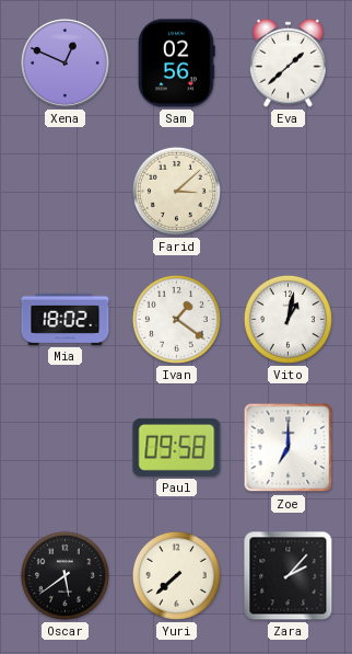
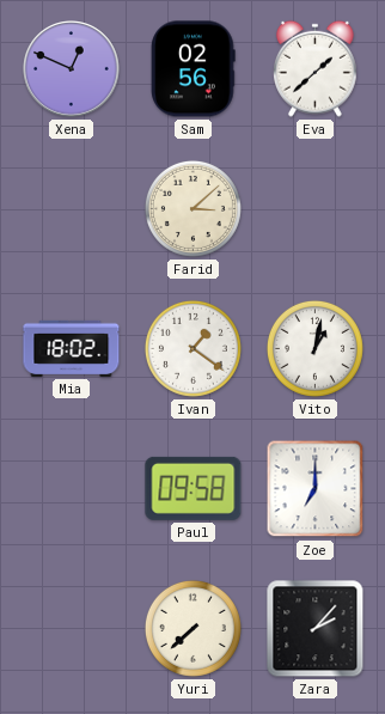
Oscar: 5:39 -> none (64, 575)
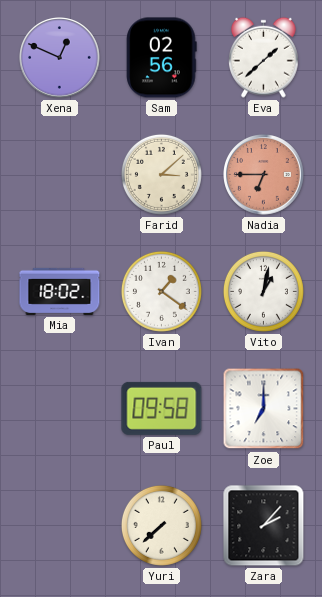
Nadia: none -> 6:45 (264, 175)
